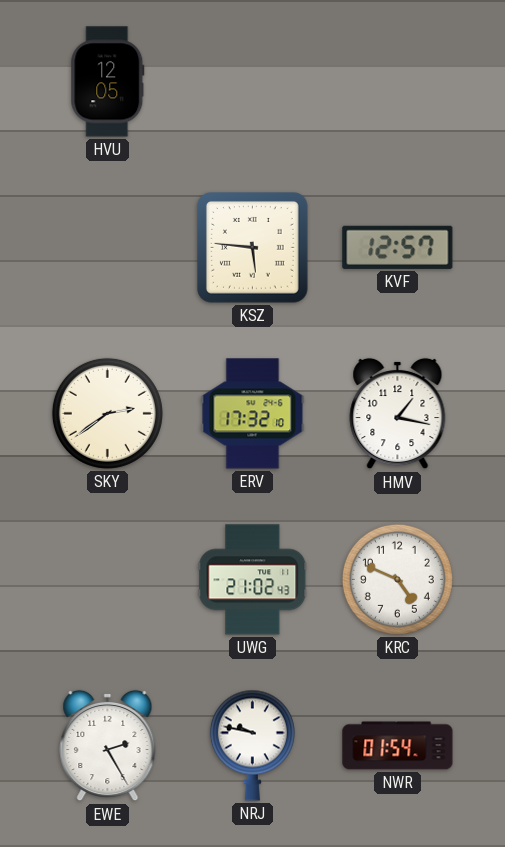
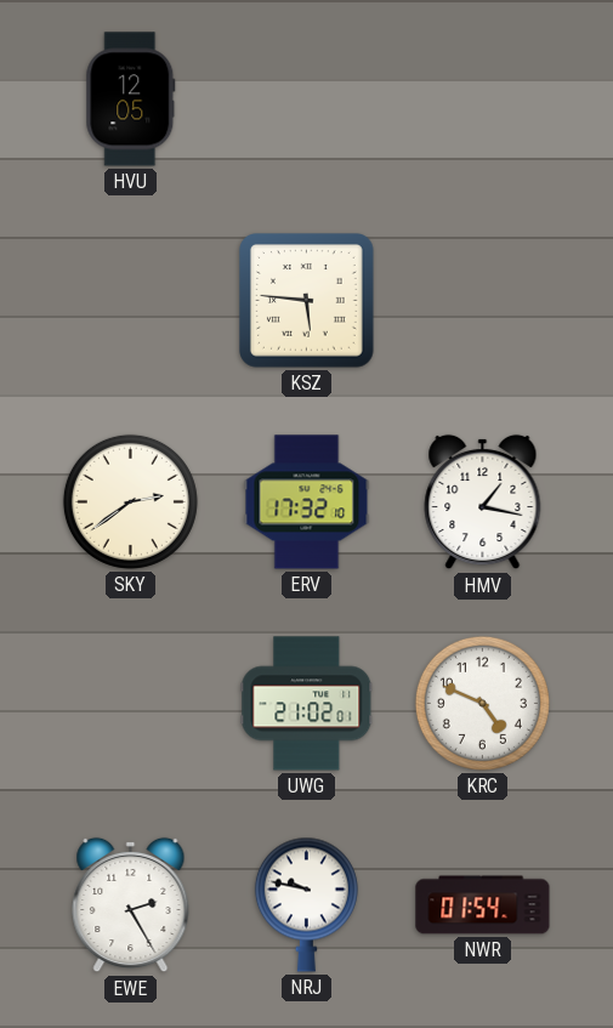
KVF: 12:57 -> none (398, 247)
UWG: 21:02:43 -> 21:02:01 (307, 704)
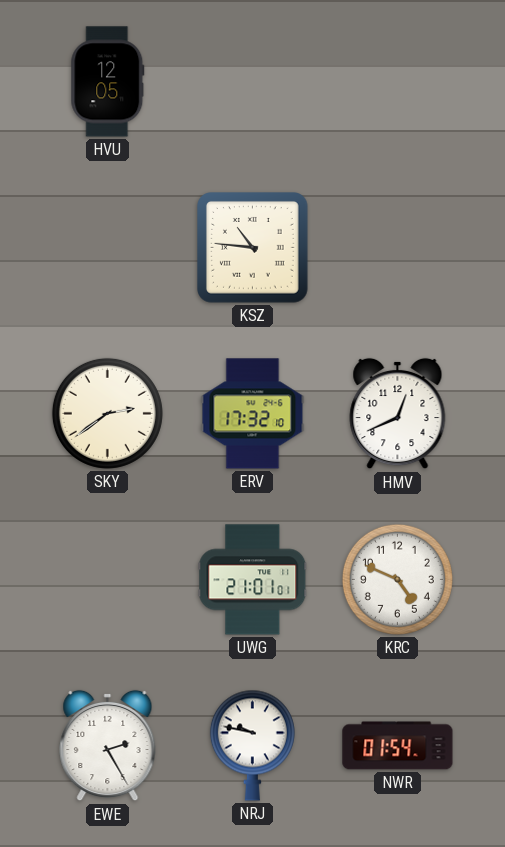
KSZ: 5:46 -> 10:46 (253, 248)
HMV: 1:17 -> 12:41 (398, 414)
UWG: 21:02 -> 21:01 (253, 580)
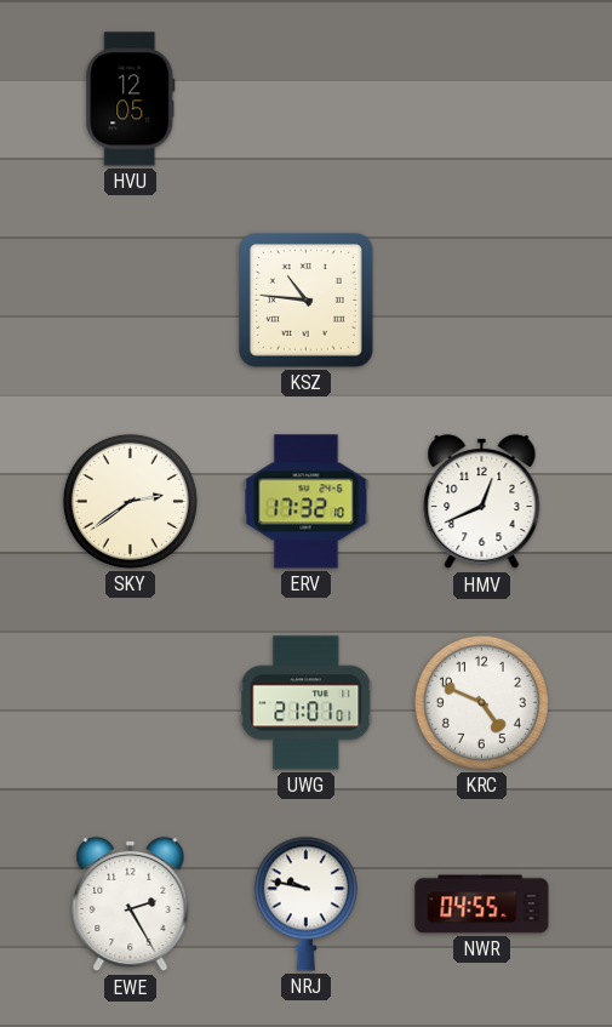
NWR: 01:54 -> 04:55 (482, 905)
